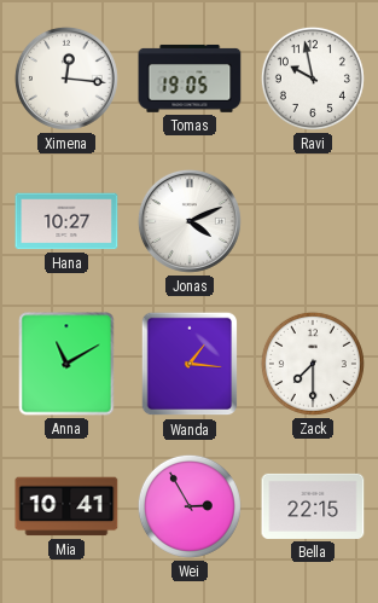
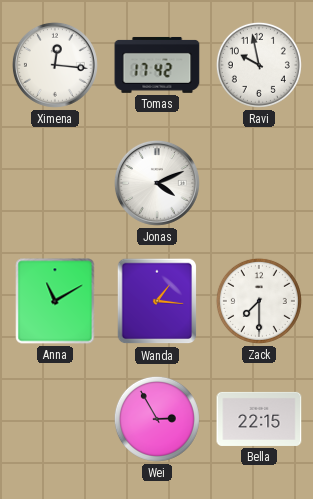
Tomas: 19:05 -> 17:42 (157, 65)
Hana: 10:27 -> none (66, 221)
Mia: 10:41 -> none (66, 506)
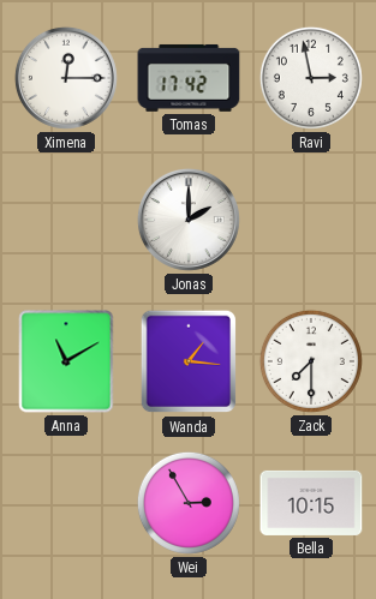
Ximena: 12:16 -> 12:15 (66, 78)
Ravi: 9:58 -> 2:58 (311, 78)
Jonas: 4:11 -> 2:00 (189, 220)
Bella: 22:15 -> 10:15 (311, 503)
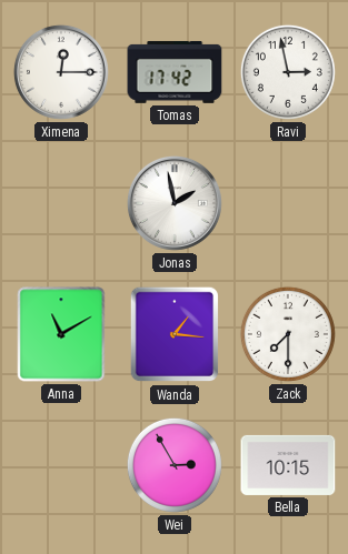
Jonas: 2:00 -> 1:58 (175, 203)
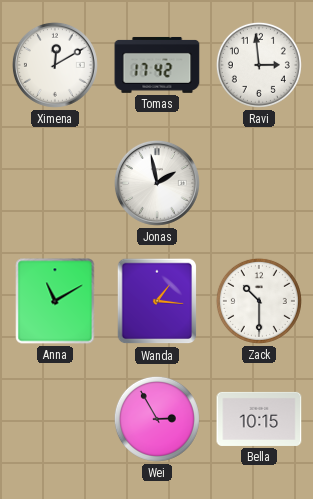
Ximena: 12:15 -> 12:10 (55, 65)
Ravi: 2:58 -> 2:59 (259, 65)
Zack: 7:30 -> 10:30 (259, 301)
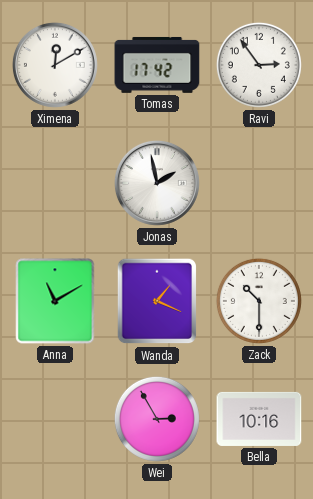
Ravi: 2:59 -> 2:54 (259, 65)
Wanda: 1:16 -> 1:19 (157, 301)
Bella: 10:15 -> 10:16 (259, 419)
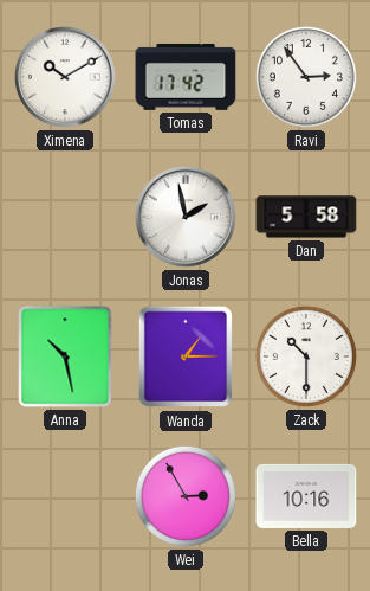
Ximena: 12:10 -> 10:10 (65, 77)
Dan: none -> 5:58 (306, 217)
Anna: 11:10 -> 10:28 (65, 356)
Wanda: 1:19 -> 1:15 (186, 356)
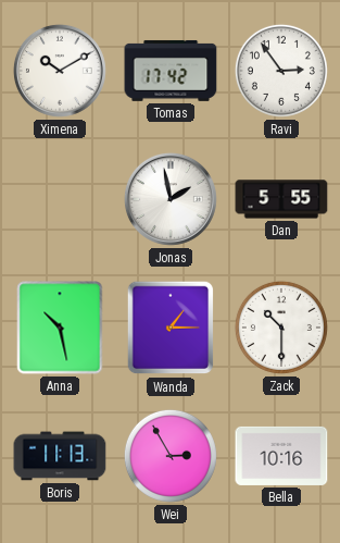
Dan: 5:58 -> 5:55 (281, 199)
Boris: none -> 11:13 (60, 456)
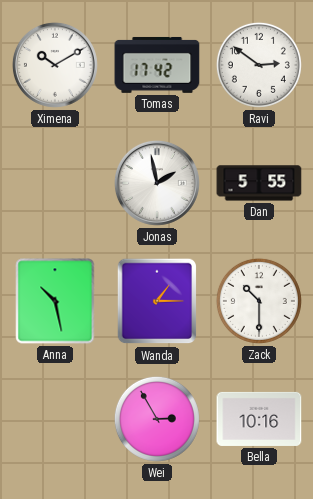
Ravi: 2:54 -> 2:51 (259, 65)
Boris: 11:13 -> none (60, 456)
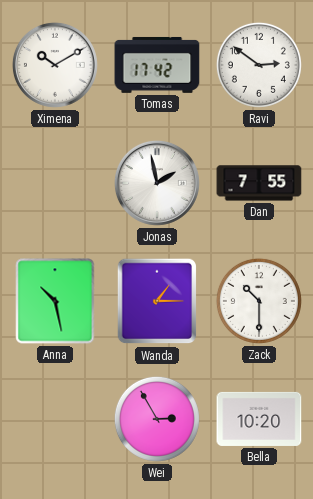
Dan: 5:55 -> 7:55 (259, 183)
Bella: 10:16 -> 10:20 (259, 419)
